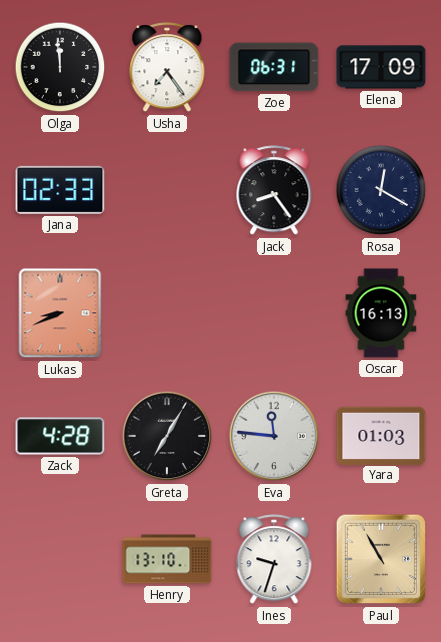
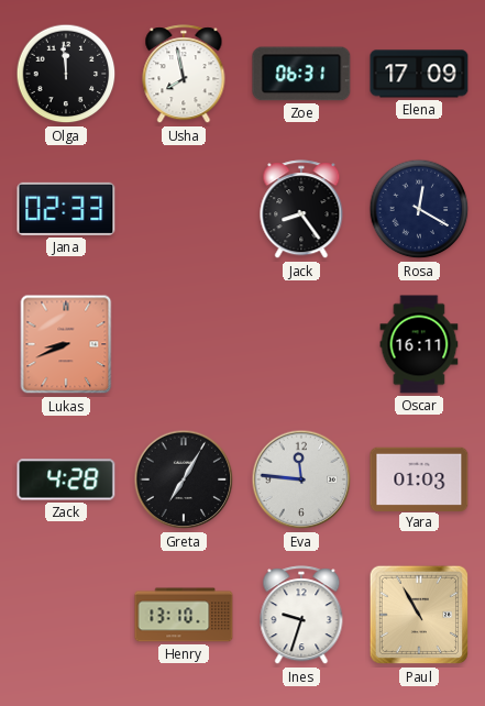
Usha: 7:24 -> 7:58 (184, 75)
Oscar: 16:13 -> 16:11 (419, 344)
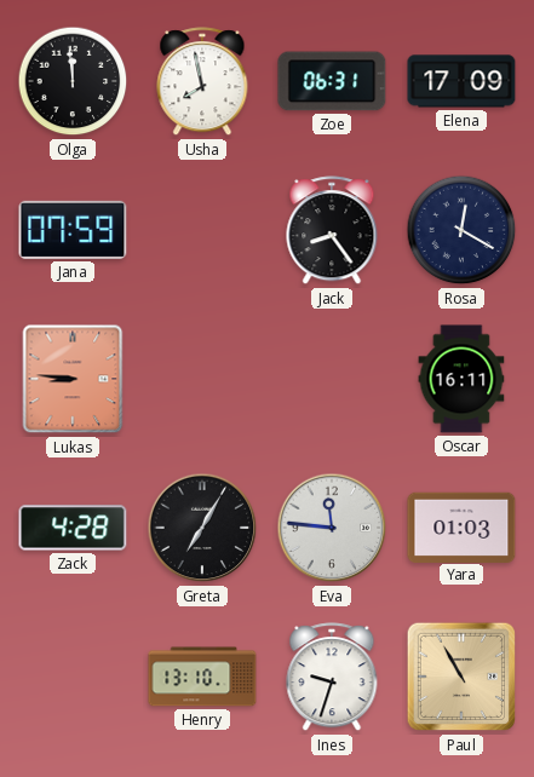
Jana: 02:33 -> 07:59 (73, 230)
Lukas: 8:41 -> 8:46 (73, 379)
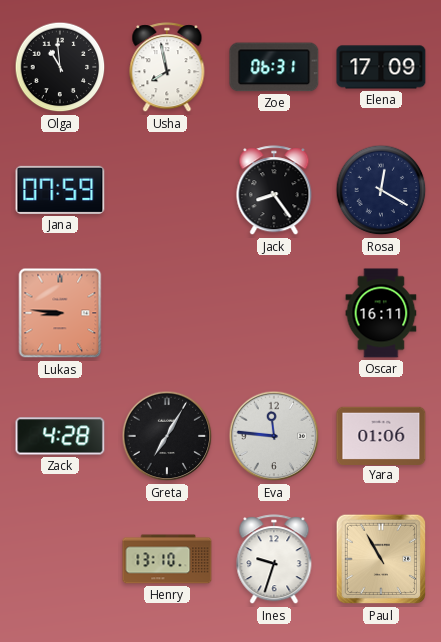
Olga: 11:59 -> 10:59 (60, 67)
Yara: 01:03 -> 01:06 (381, 435)
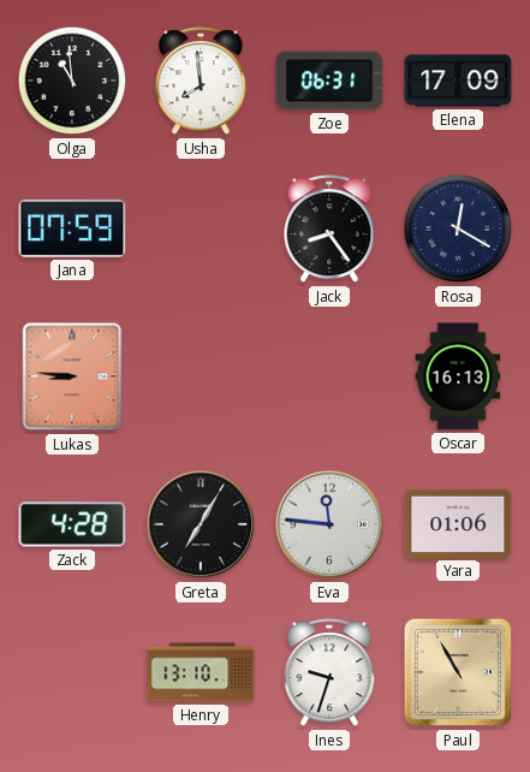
Usha: 7:58 -> 7:59 (201, 82)
Oscar: 16:11 -> 16:13 (458, 376)
